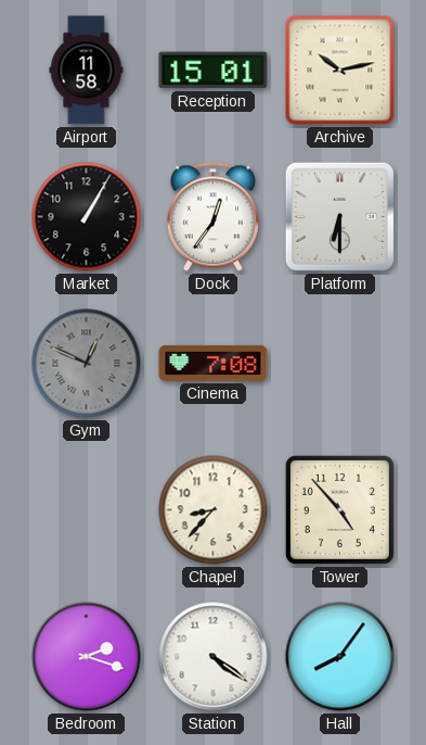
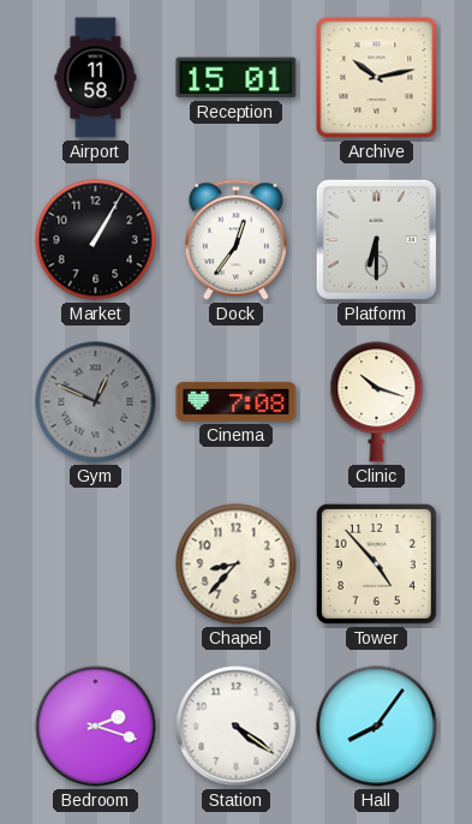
Clinic: none -> 10:18 (377, 402)
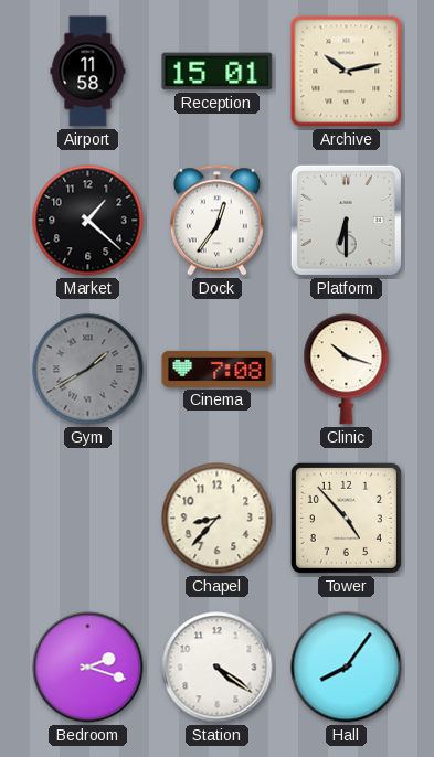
Market: 1:05 -> 1:22 (88, 221)
Gym: 12:49 -> 1:40 (88, 370)
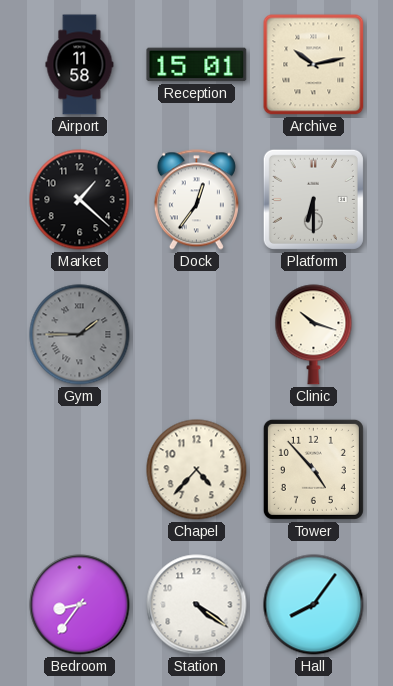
Gym: 1:40 -> 1:45 (80, 335)
Cinema: 7:08 -> none (218, 369)
Chapel: 8:37 -> 4:37 (197, 470)
Bedroom: 2:18 -> 8:36 (80, 605)
